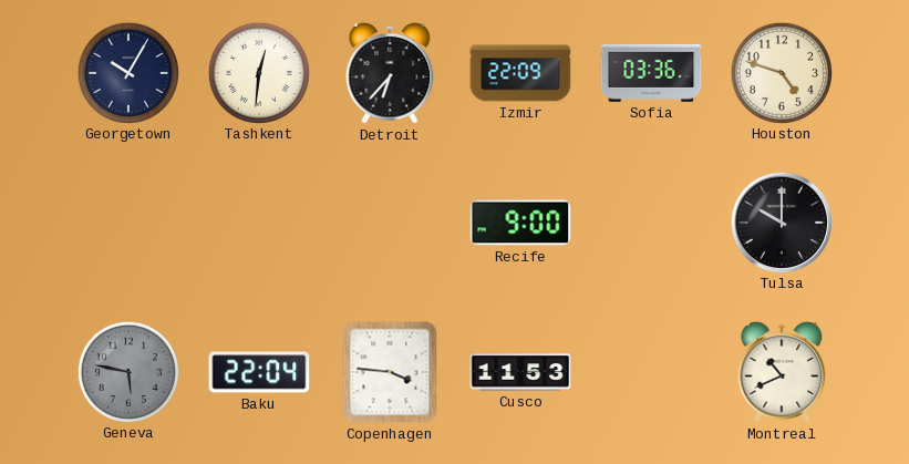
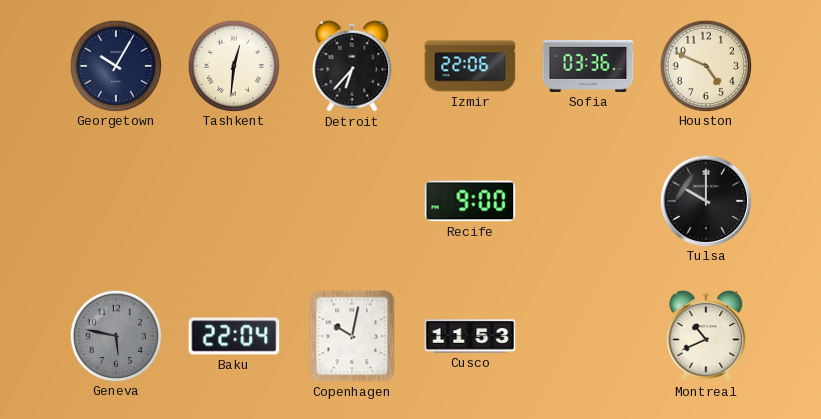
Izmir: 22:09 -> 22:06 (470, 66)
Houston: 4:48 -> 4:49 (705, 65)
Copenhagen: 3:46 -> 10:02 (352, 336)
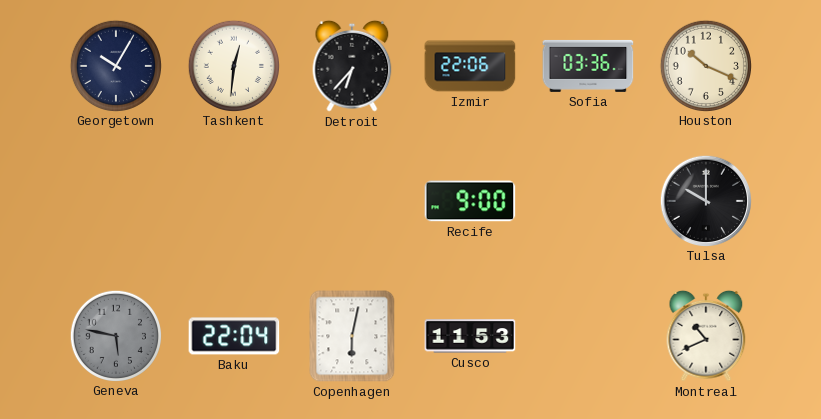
Houston: 4:49 -> 10:19 (705, 65)
Copenhagen: 10:02 -> 6:02 (352, 336)
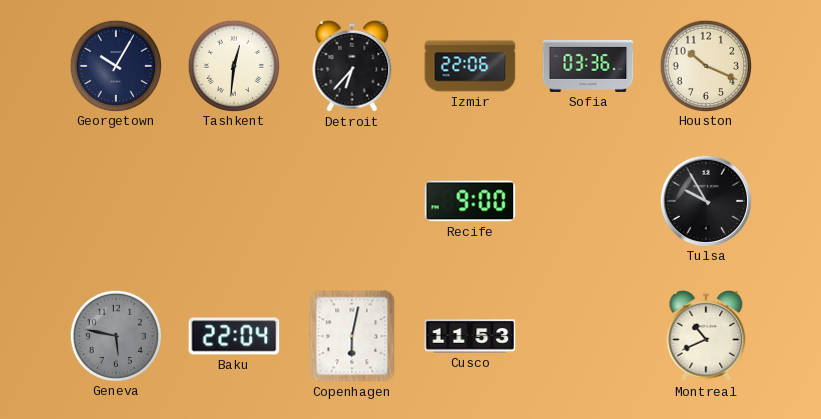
Tulsa: 10:00 -> 9:55 (705, 200)
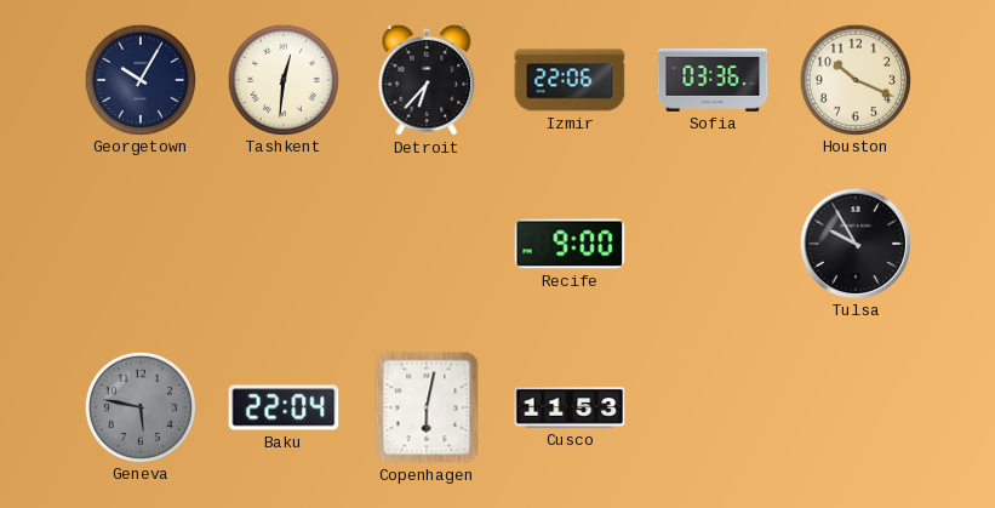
Montreal: 10:41 -> none (706, 336)
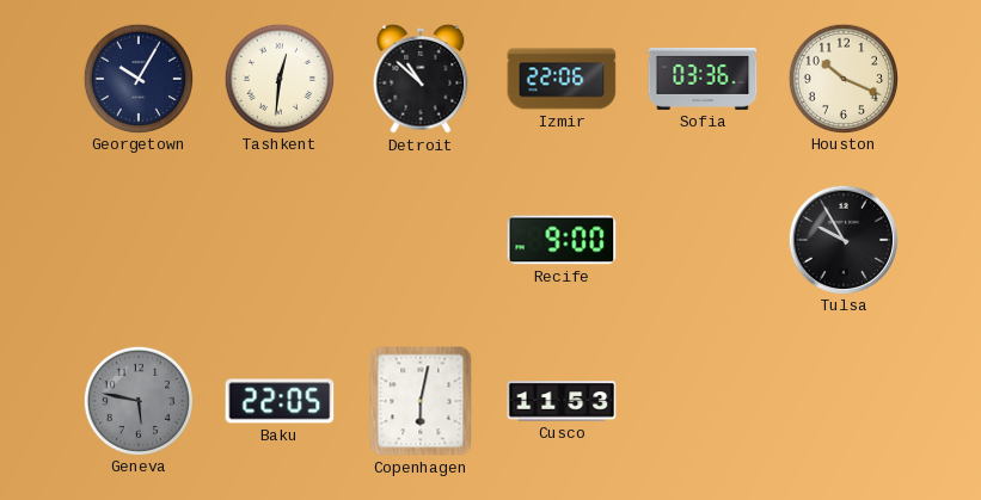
Detroit: 6:37 -> 10:52 (421, 79)
Baku: 22:04 -> 22:05 (280, 401)
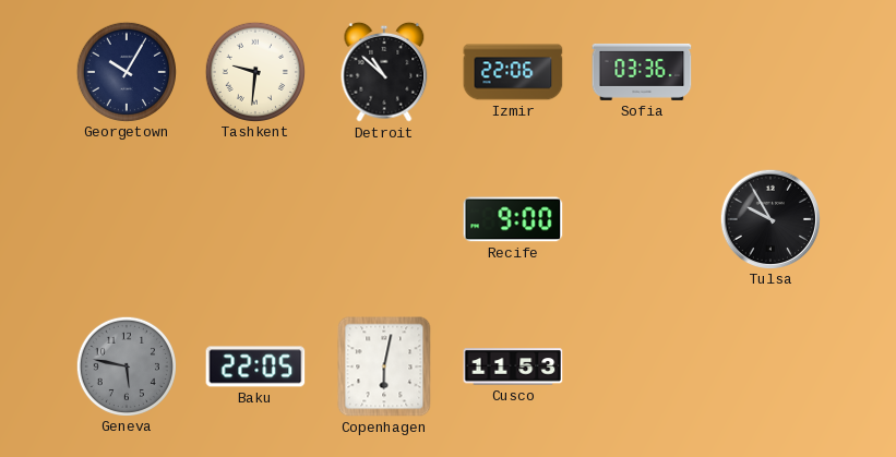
Tashkent: 12:31 -> 9:31 (254, 71)
Houston: 10:19 -> none (842, 78)
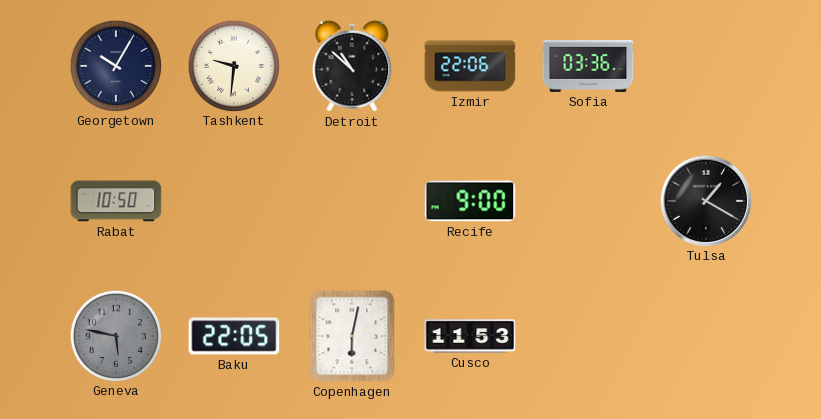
Rabat: none -> 10:50 (116, 201)
Tulsa: 9:55 -> 1:20 (705, 200)
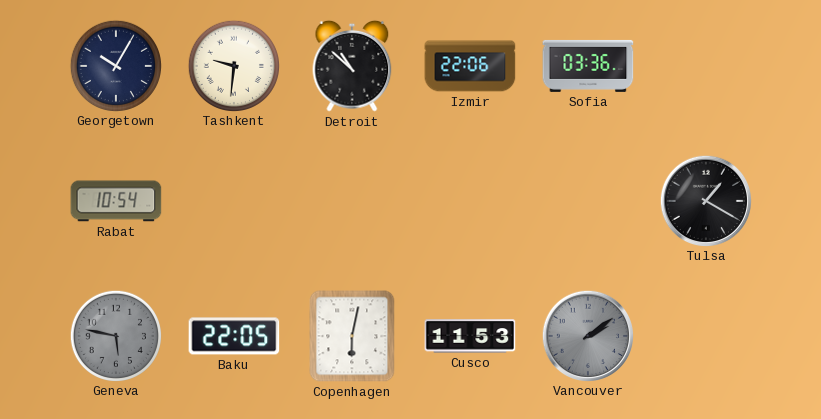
Rabat: 10:50 -> 10:54 (116, 201)
Recife: 9:00 -> none (470, 201)
Vancouver: none -> 2:09 (587, 335)
